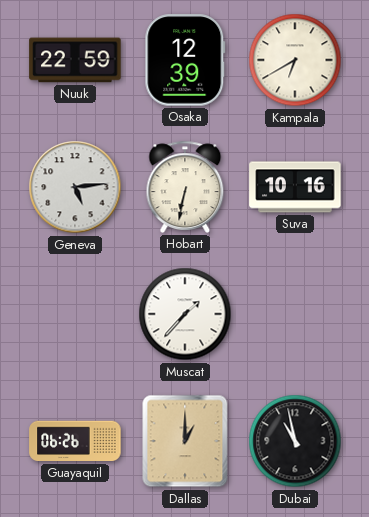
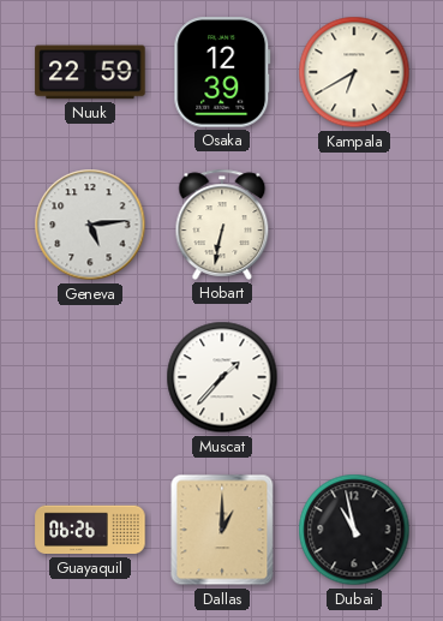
Suva: 10:16 -> none (295, 187)
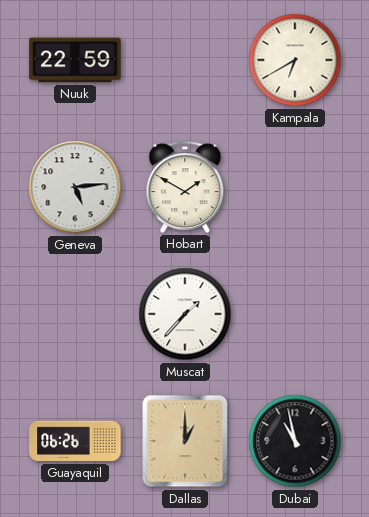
Osaka: 12:39 -> none (222, 72)
Hobart: 6:32 -> 1:50 (185, 187)
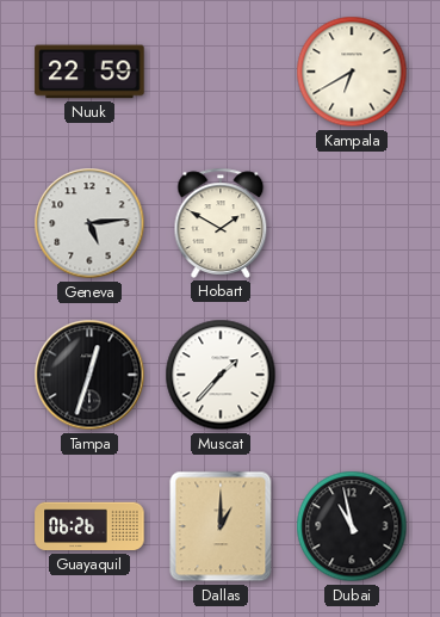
Tampa: none -> 12:33 (89, 375)
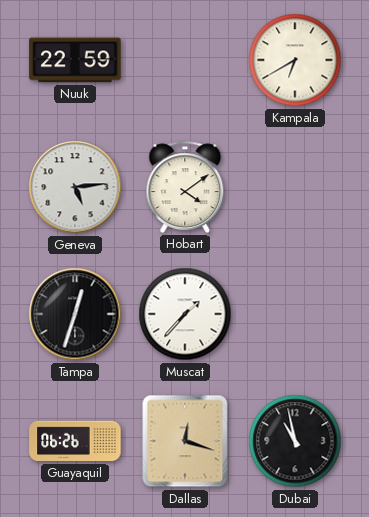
Hobart: 1:50 -> 4:09 (185, 187)
Dallas: 1:00 -> 12:18 (185, 441)
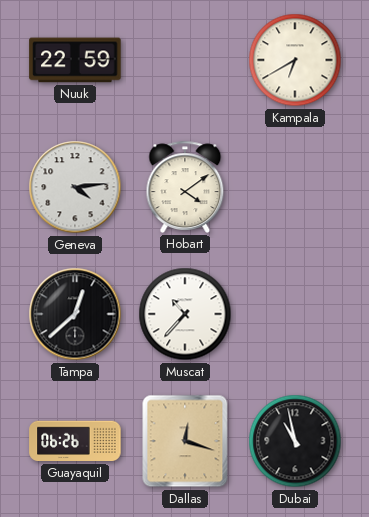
Geneva: 5:14 -> 4:14 (75, 187)
Tampa: 12:33 -> 12:38 (75, 314)
Muscat: 1:37 -> 10:37 (185, 314)
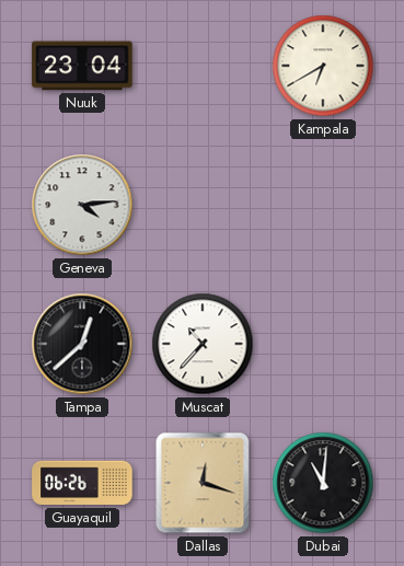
Nuuk: 22:59 -> 23:04 (82, 66)
Hobart: 4:09 -> none (185, 187)
Dubai: 10:58 -> 11:01 (323, 483)
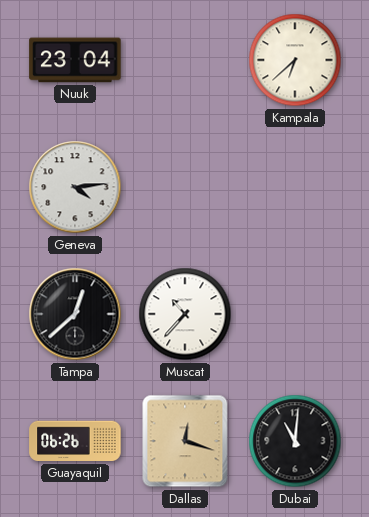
Kampala: 6:40 -> 6:38 (295, 60)
